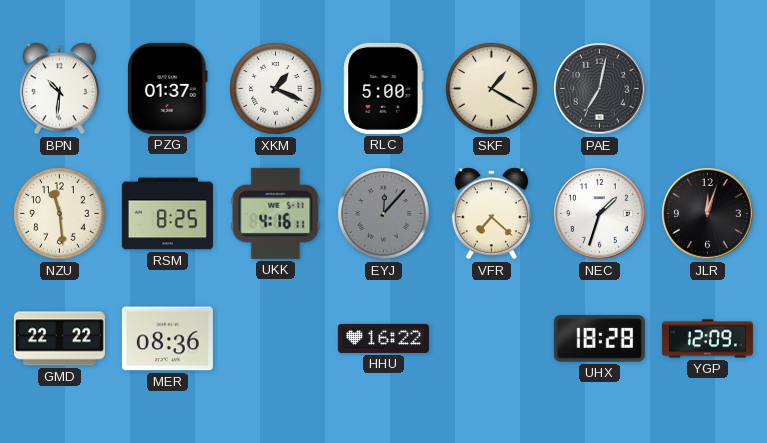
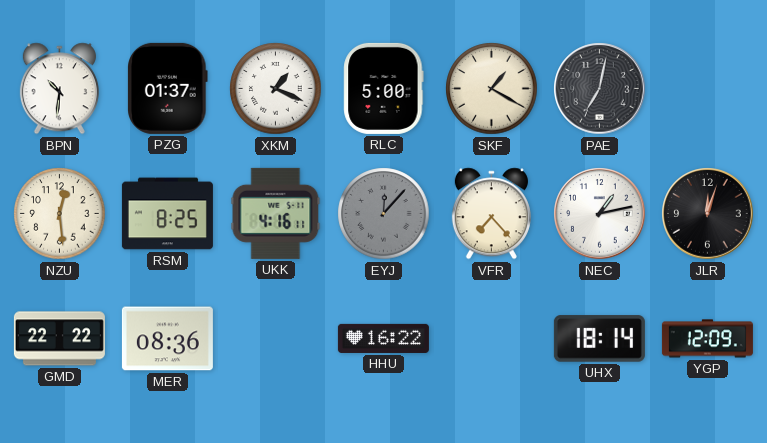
NZU: 11:29 -> 12:29 (60, 214)
VFR: 7:22 -> 7:23 (491, 214)
NEC: 1:33 -> 1:13 (600, 214)
UHX: 18:28 -> 18:14 (599, 339)
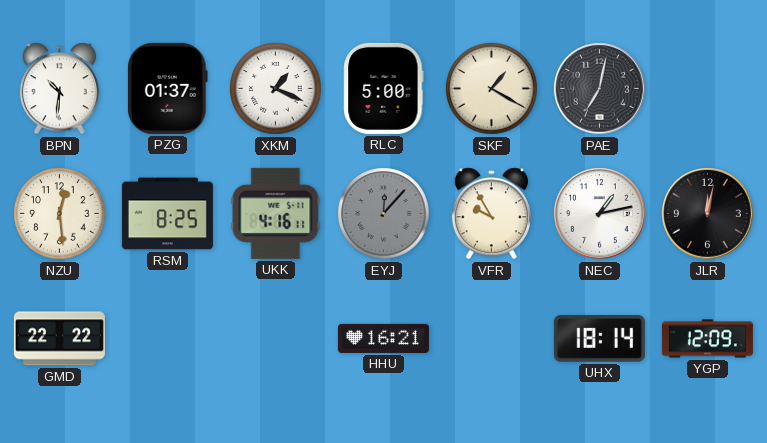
VFR: 7:23 -> 9:55 (491, 214)
JLR: 12:03 -> 12:02 (708, 214)
MER: 08:36 -> none (167, 339)
HHU: 16:22 -> 16:21 (383, 338)
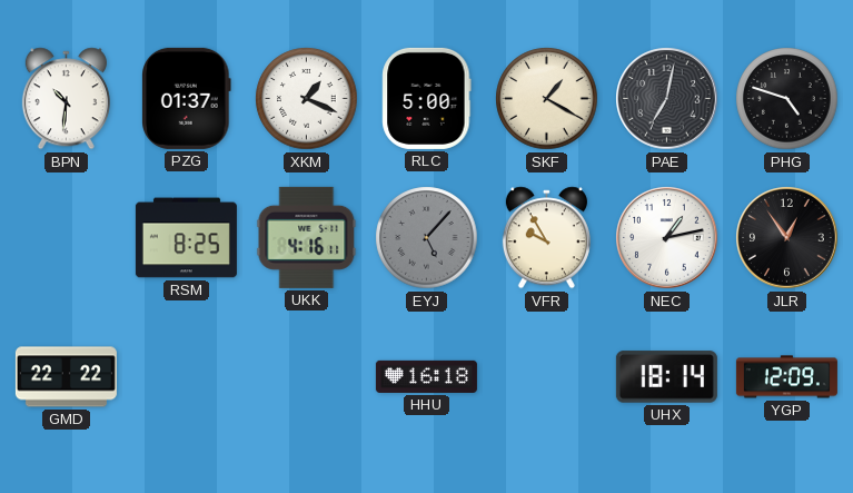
PHG: none -> 4:48 (787, 99)
NZU: 12:29 -> none (60, 214)
EYJ: 12:07 -> 5:07 (427, 238)
JLR: 12:02 -> 12:54 (787, 238)
HHU: 16:21 -> 16:18 (426, 376)
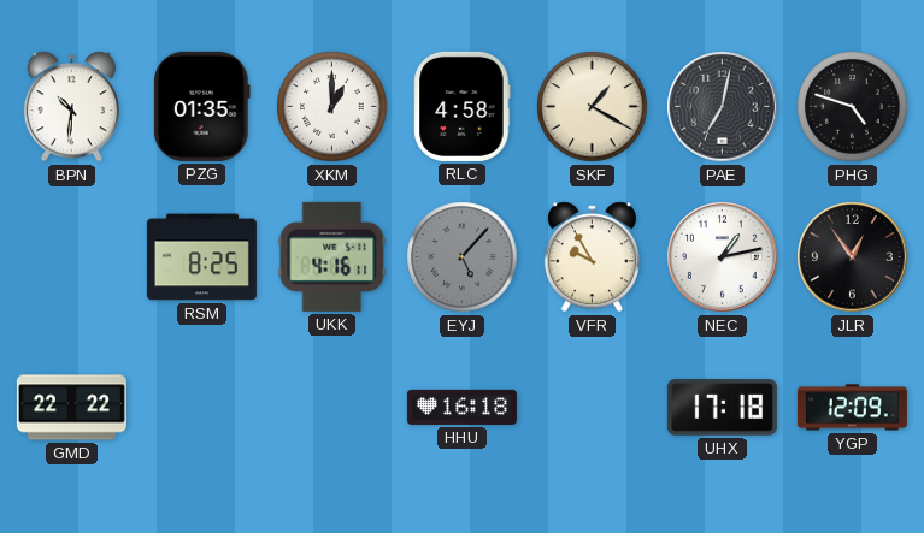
PZG: 01:37 -> 01:35 (202, 106)
XKM: 1:19 -> 1:00 (332, 107)
RLC: 5:00 -> 4:58 (463, 106)
UHX: 18:14 -> 17:18 (722, 408)
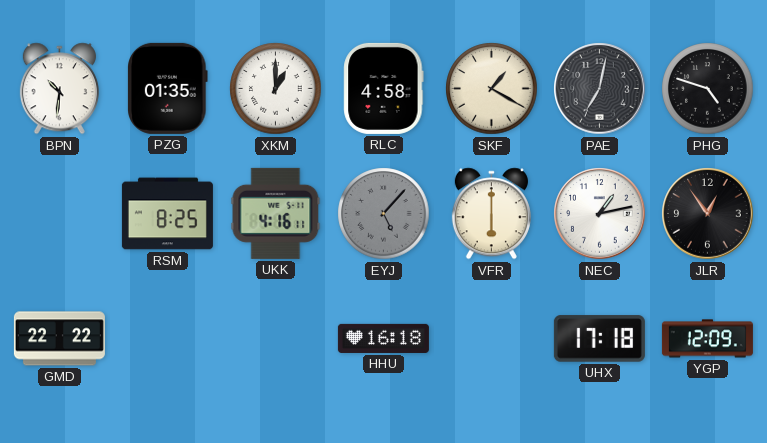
VFR: 9:55 -> 6:00 (491, 214)
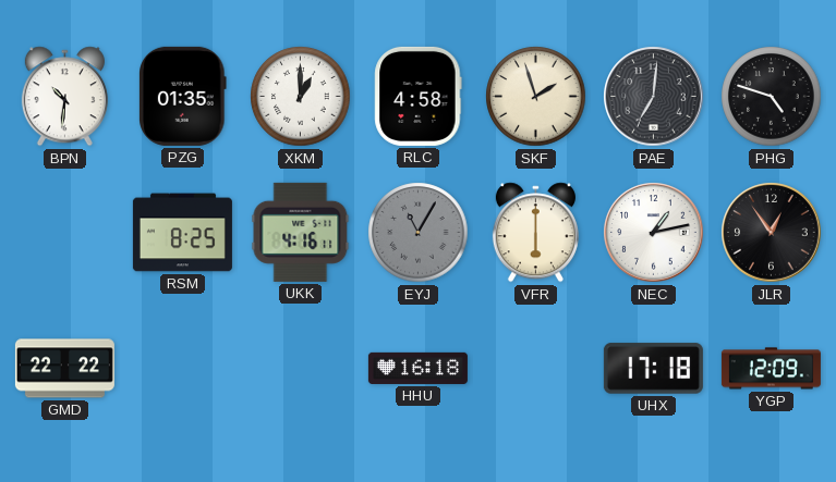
SKF: 1:20 -> 1:57 (536, 97)
PAE: 7:02 -> 7:01 (654, 97)
EYJ: 5:07 -> 11:05 (419, 233)
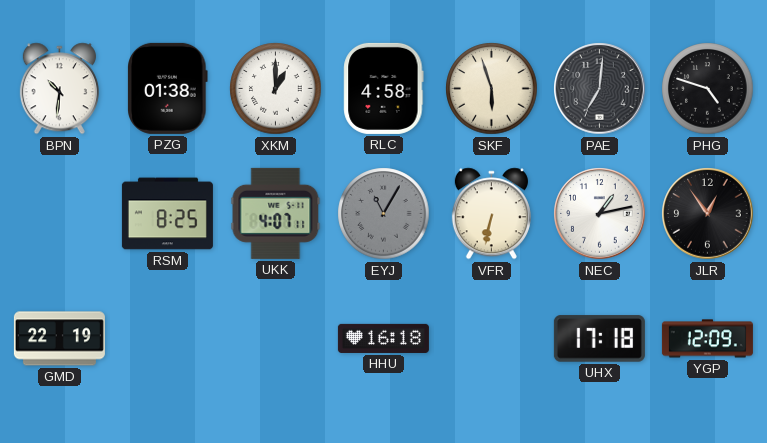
PZG: 01:35 -> 01:38 (168, 88)
SKF: 1:57 -> 5:57 (492, 89)
UKK: 4:16 -> 4:07 (276, 213)
VFR: 6:00 -> 6:32 (491, 214)
GMD: 22:22 -> 22:19 (59, 339)
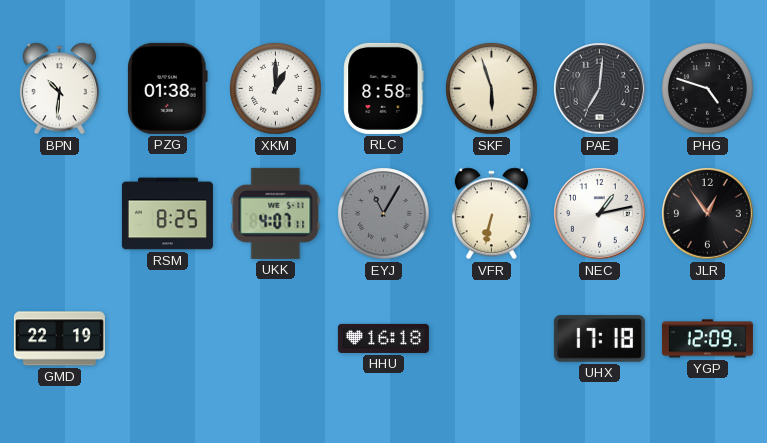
RLC: 4:58 -> 8:58 (384, 88)
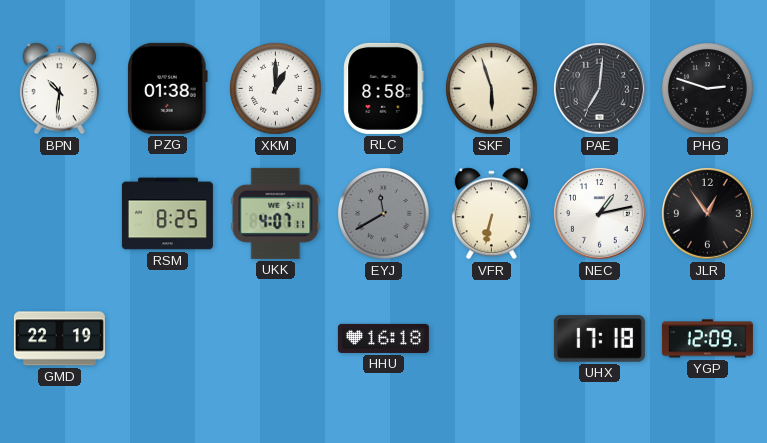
PHG: 4:48 -> 2:48 (708, 89)
EYJ: 11:05 -> 11:40 (384, 214)
